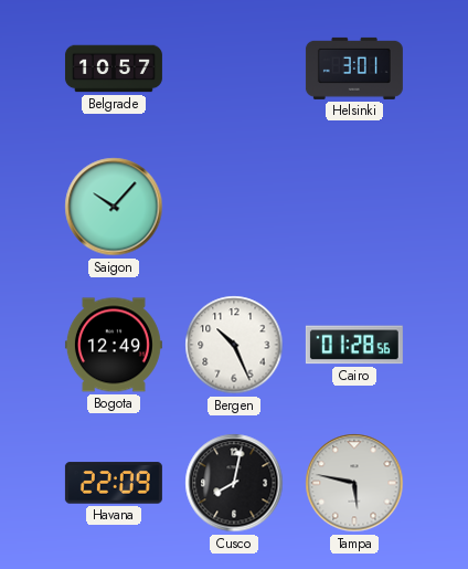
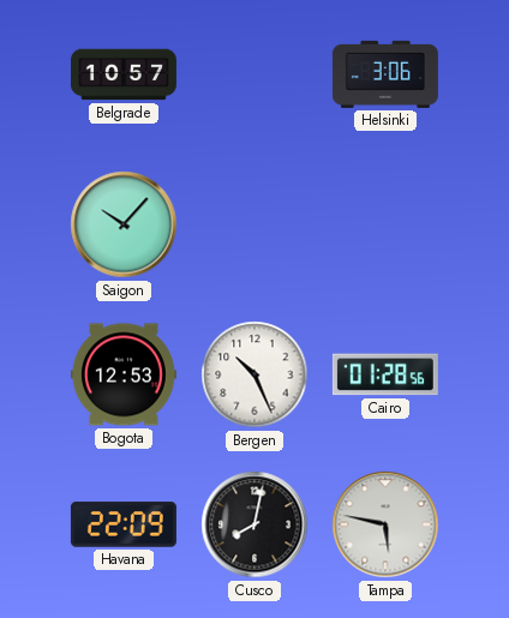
Helsinki: 3:01 -> 3:06 (385, 74)
Bogota: 12:49 -> 12:53 (124, 374)
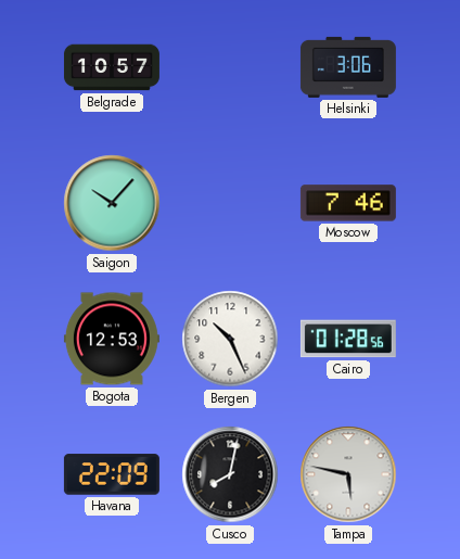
Moscow: none -> 7:46 (348, 203)
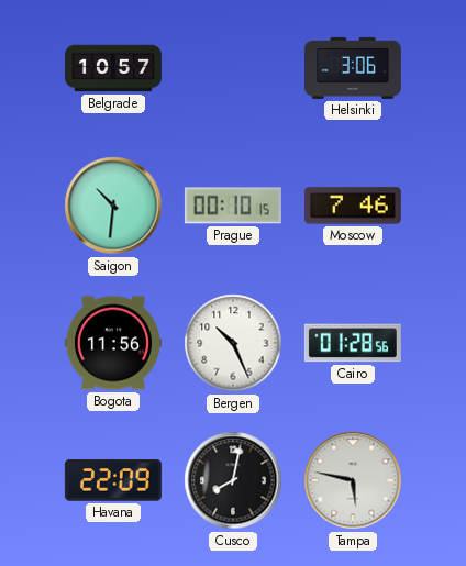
Saigon: 10:07 -> 10:31 (113, 206)
Prague: none -> 00:10 (233, 206)
Bogota: 12:53 -> 11:56 (113, 343)
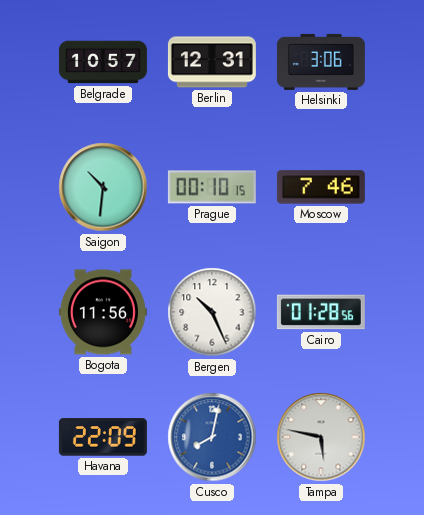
Berlin: none -> 12:31 (212, 62)
Cusco dial: black -> blue (212, 437)
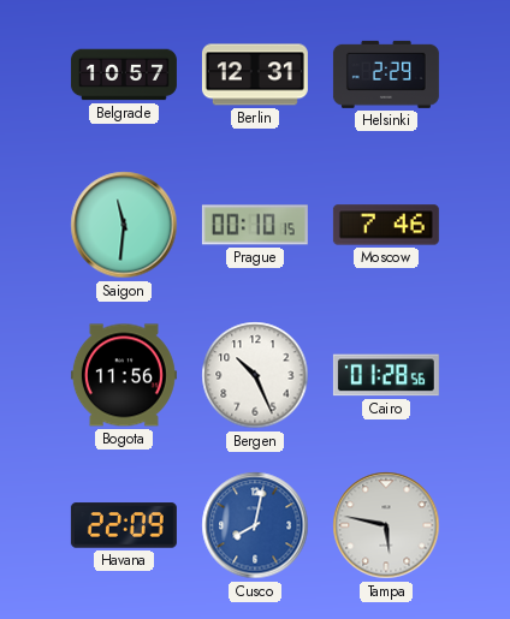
Helsinki: 3:06 -> 2:29 (386, 75)
Saigon: 10:31 -> 11:31 (124, 225)
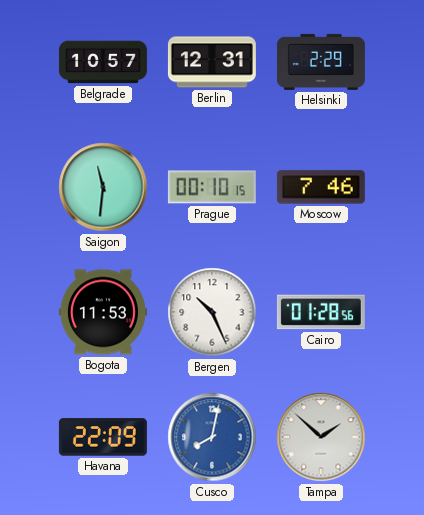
Bogota: 11:56 -> 11:53 (103, 312)
Tampa: 5:47 -> 1:52 (321, 437)
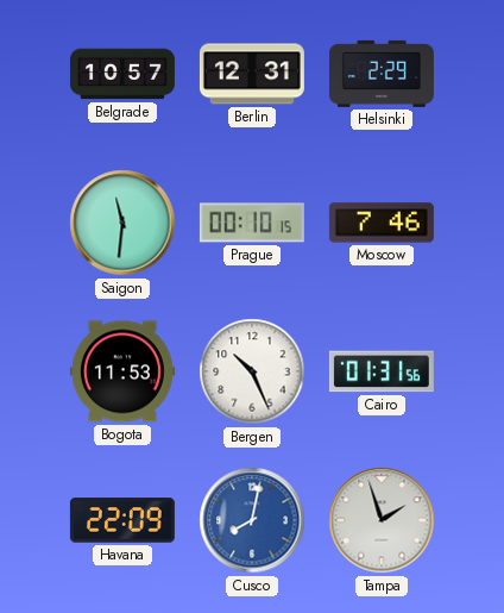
Cairo: 01:28 -> 01:31 (382, 371)
Tampa: 1:52 -> 1:57 (382, 520)
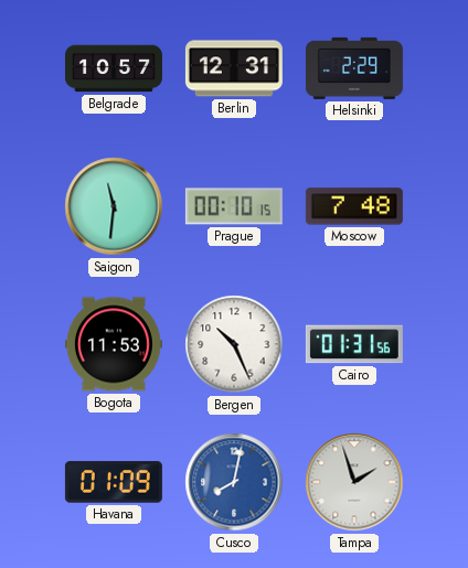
Moscow: 7:46 -> 7:48 (354, 206)
Havana: 22:09 -> 01:09 (114, 482)
